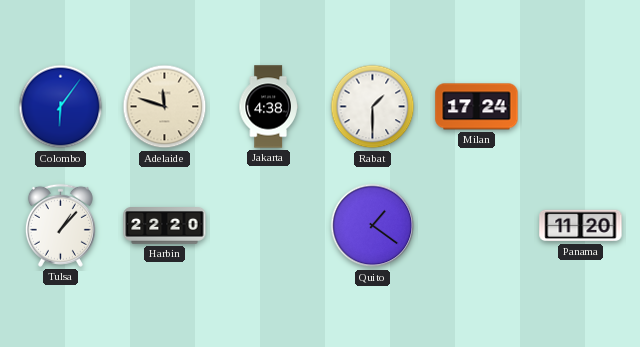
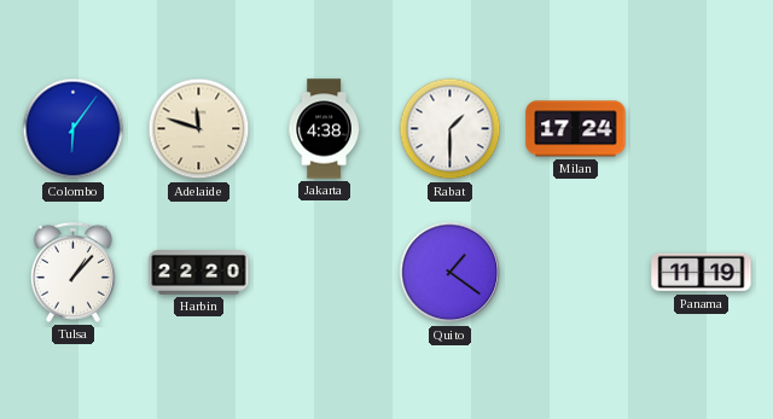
Panama: 11:20 -> 11:19 (702, 273)
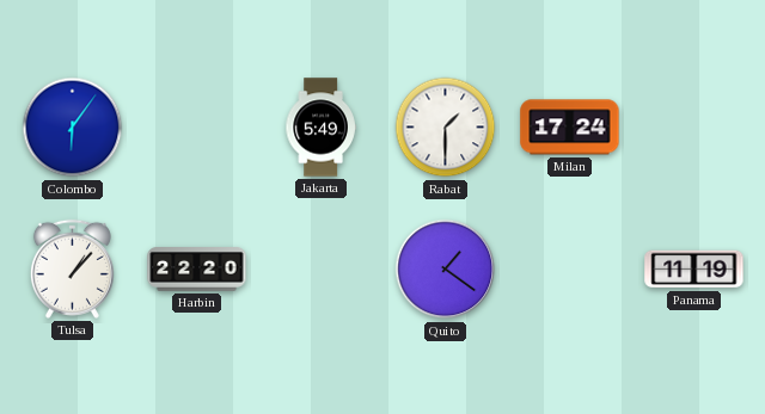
Adelaide: 11:48 -> none (199, 129)
Jakarta: 4:38 -> 5:49 (320, 128)
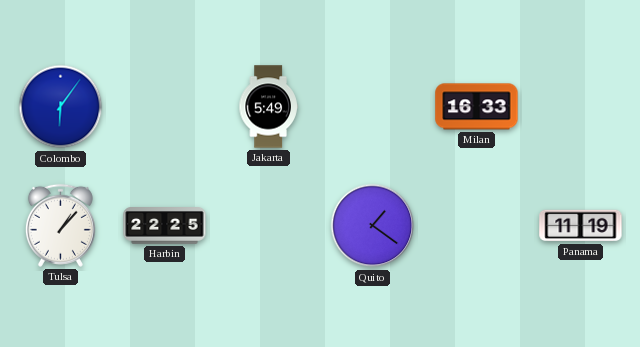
Rabat: 1:30 -> none (446, 128)
Milan: 17:24 -> 16:33 (477, 107)
Harbin: 22:20 -> 22:25 (165, 226)
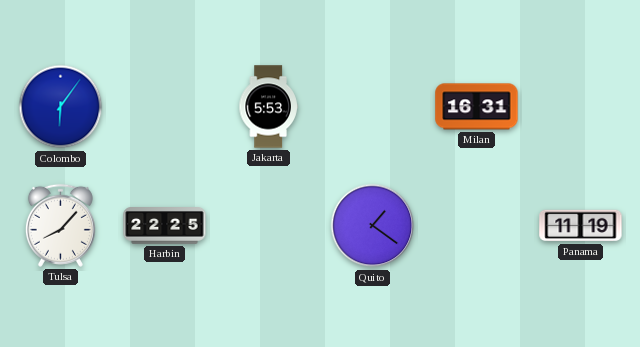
Jakarta: 5:49 -> 5:53 (268, 107)
Milan: 16:33 -> 16:31 (477, 107)
Tulsa: 1:07 -> 8:07 (60, 225)
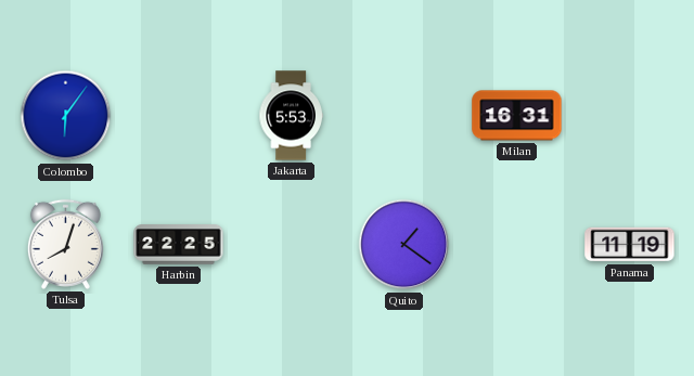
Tulsa: 8:07 -> 8:03 (65, 244)
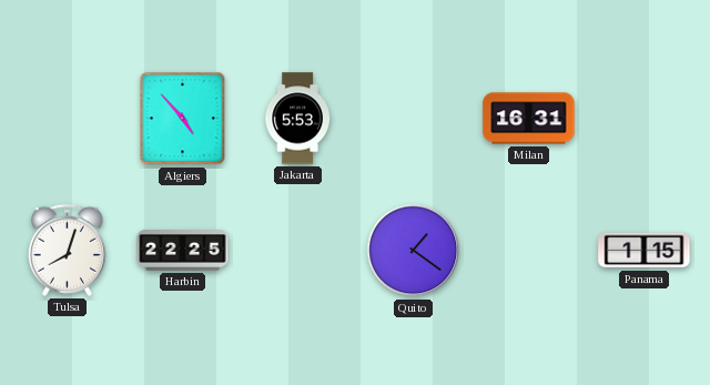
Colombo: 6:06 -> none (66, 116)
Algiers: none -> 4:53 (183, 119)
Panama: 11:19 -> 1:15 (645, 251)
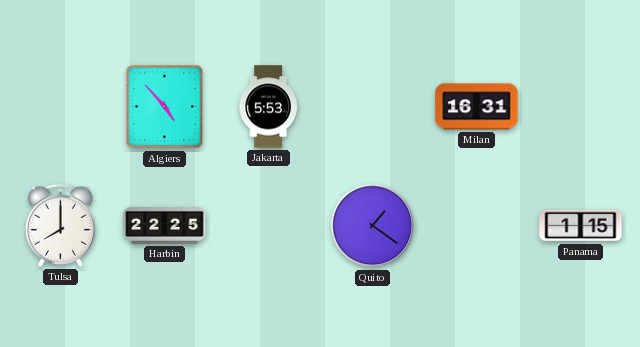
Tulsa: 8:03 -> 8:00 (60, 225)
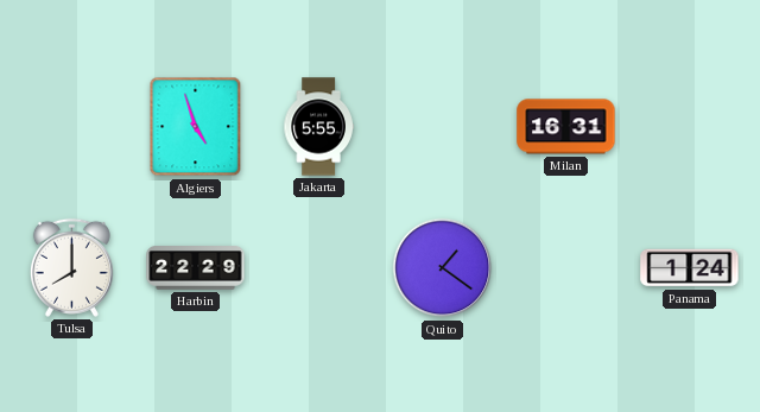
Algiers: 4:53 -> 4:57 (196, 127)
Jakarta: 5:53 -> 5:55 (318, 127)
Harbin: 22:25 -> 22:29 (196, 268)
Panama: 1:15 -> 1:24 (690, 268)
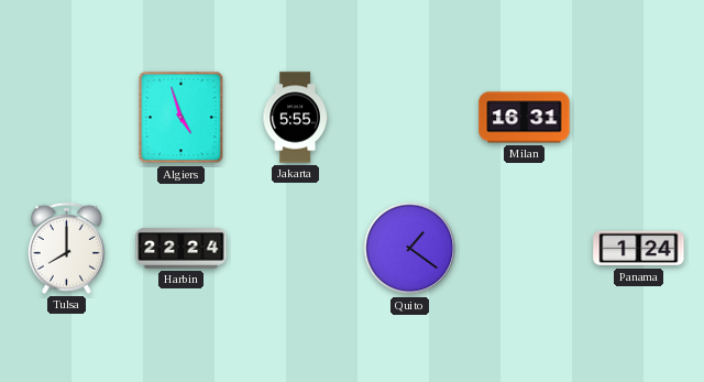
Harbin: 22:29 -> 22:24 (182, 249)
